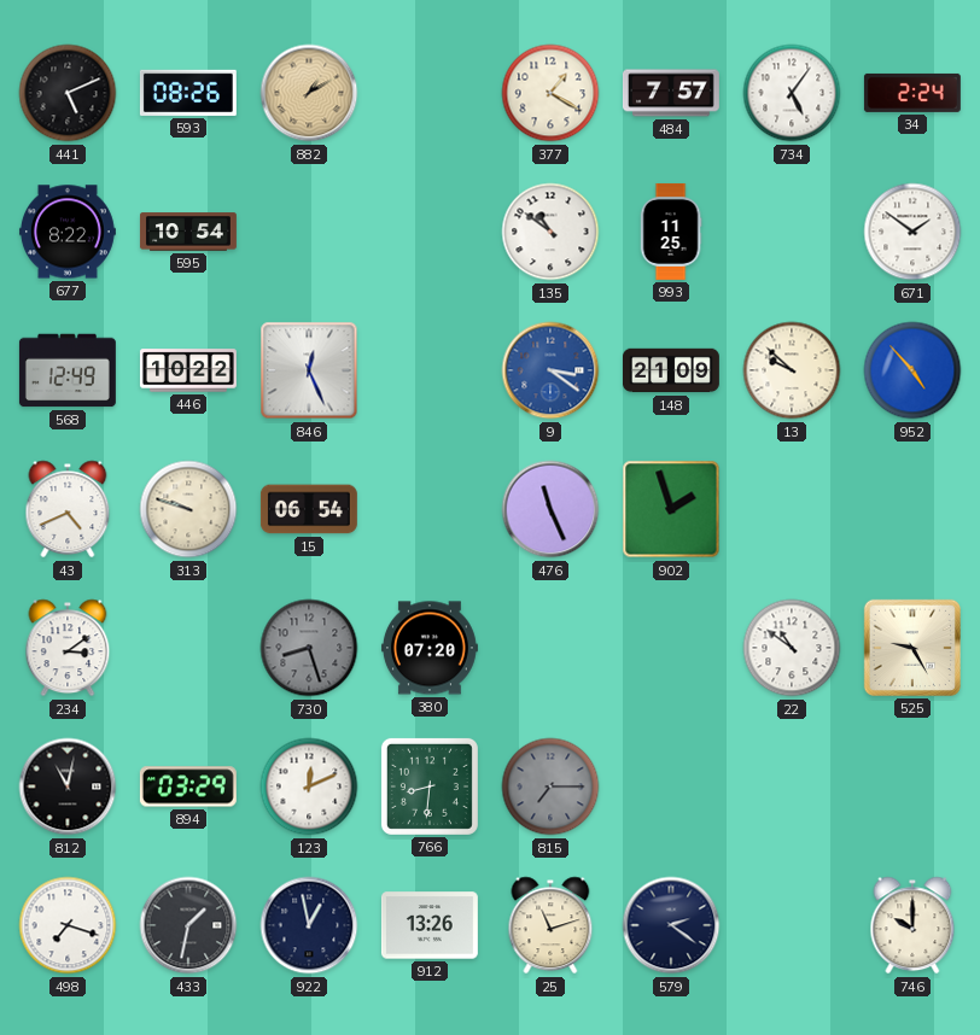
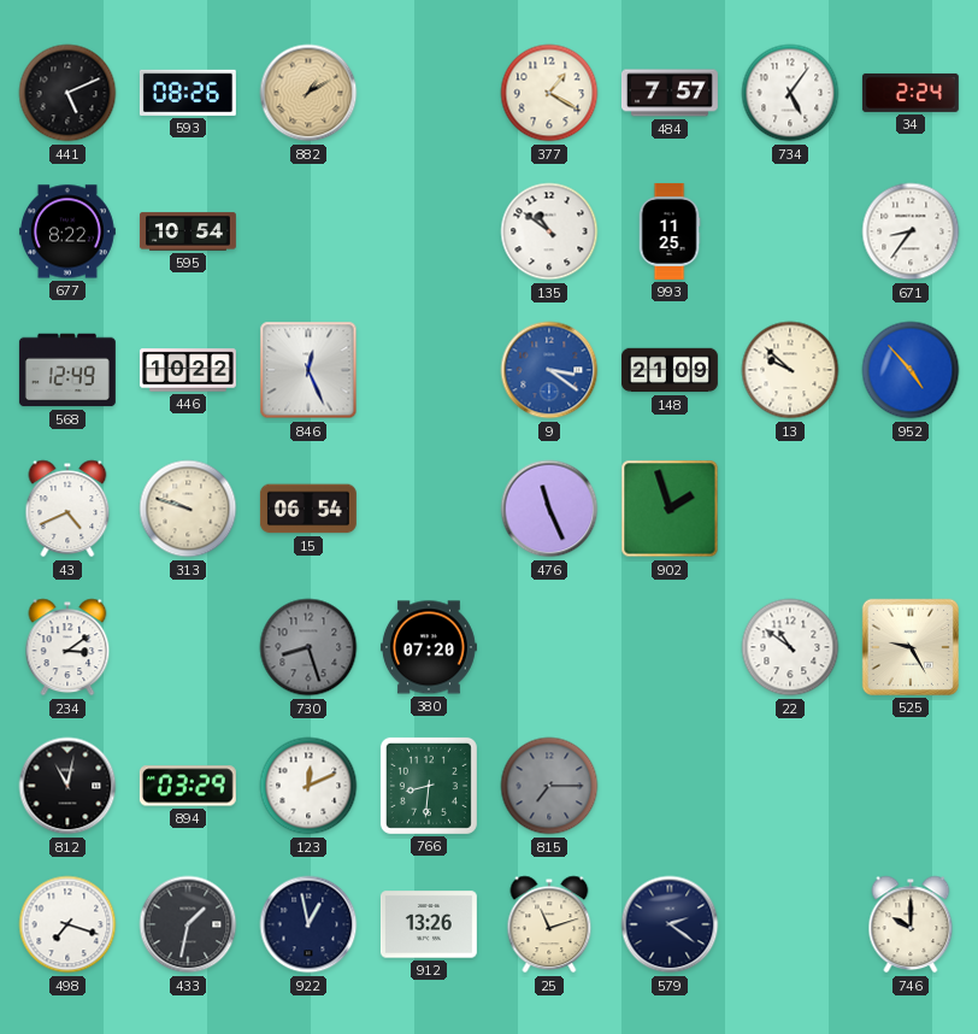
671: 1:51 -> 8:36 (911, 231)
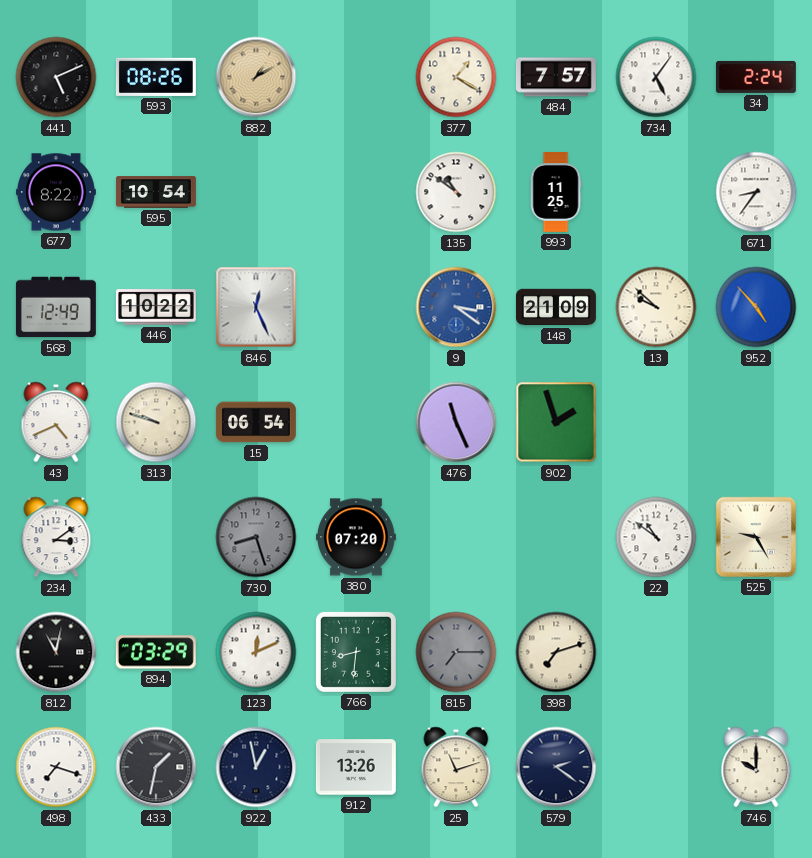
398: none -> 7:12 (556, 652)
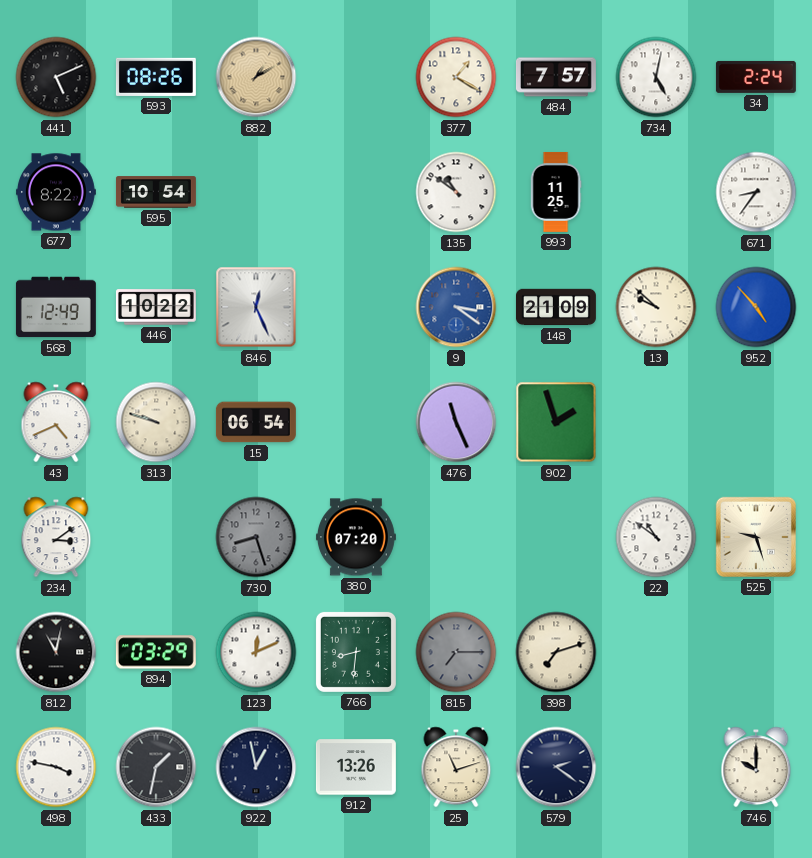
734: 5:06 -> 5:02 (656, 77)
525: 9:25 -> 9:27 (756, 537)
498: 7:18 -> 3:47 (56, 767)
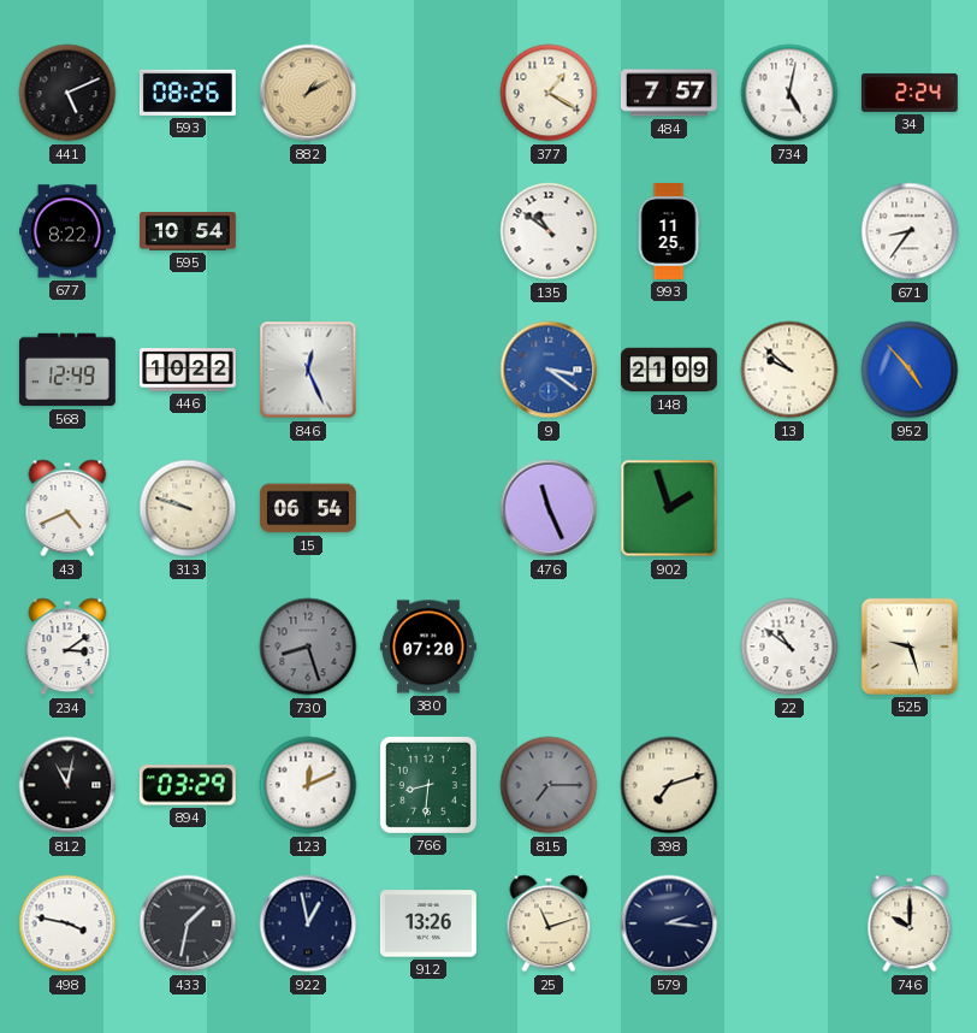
579: 2:21 -> 2:16 (669, 923)
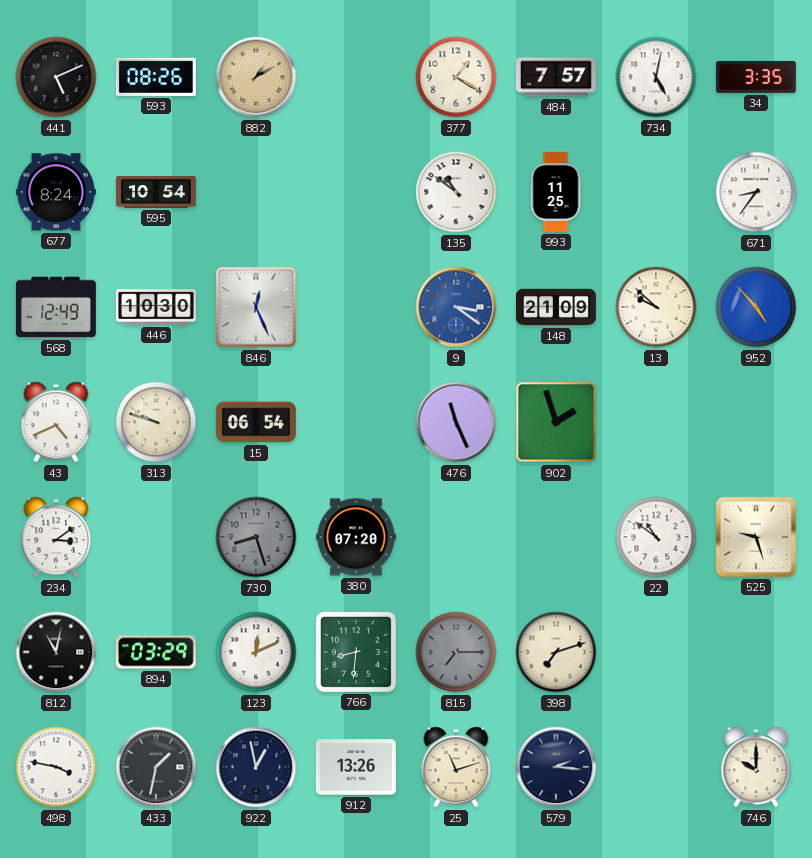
34: 2:24 -> 3:35 (756, 77)
677: 8:22 -> 8:24 (56, 192)
446: 10:22 -> 10:30 (156, 307)
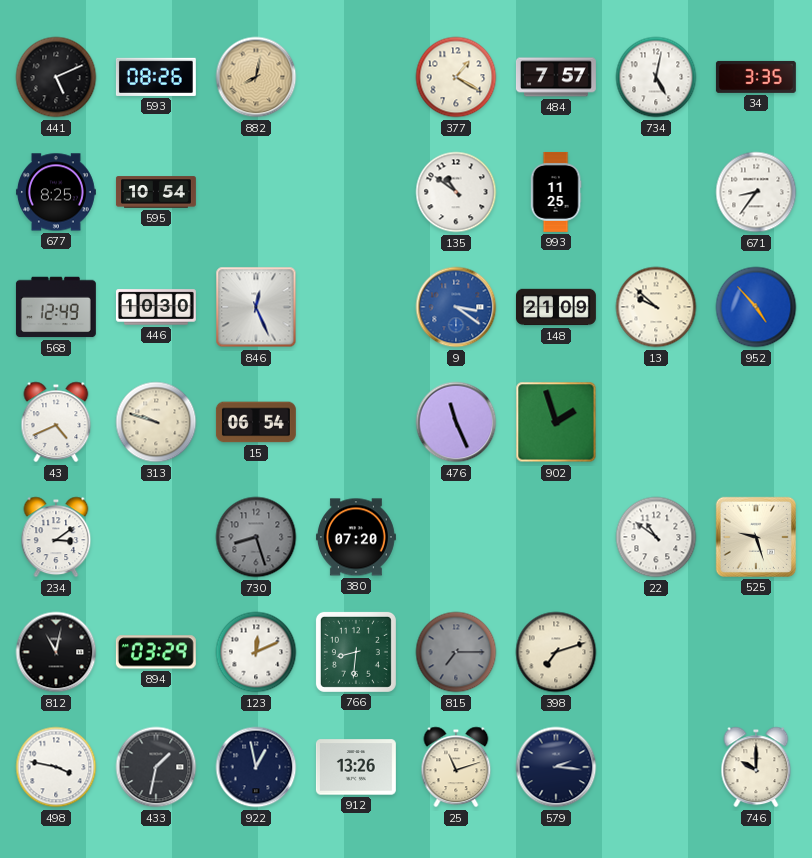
882: 1:10 -> 8:02 (256, 77)
677: 8:24 -> 8:25 (56, 192)
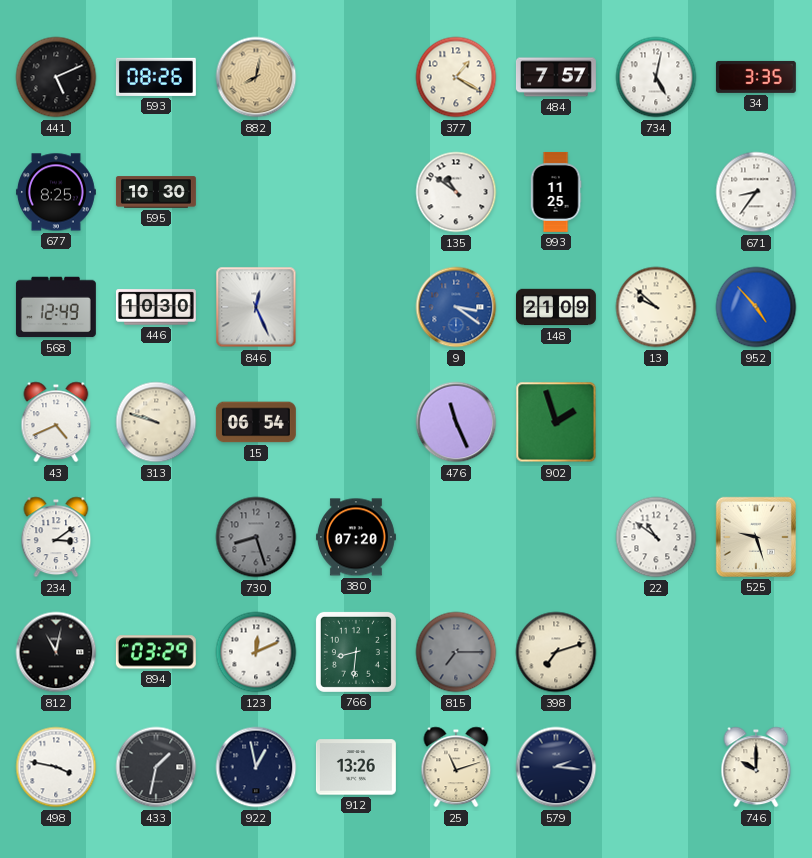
595: 10:54 -> 10:30 (156, 192)
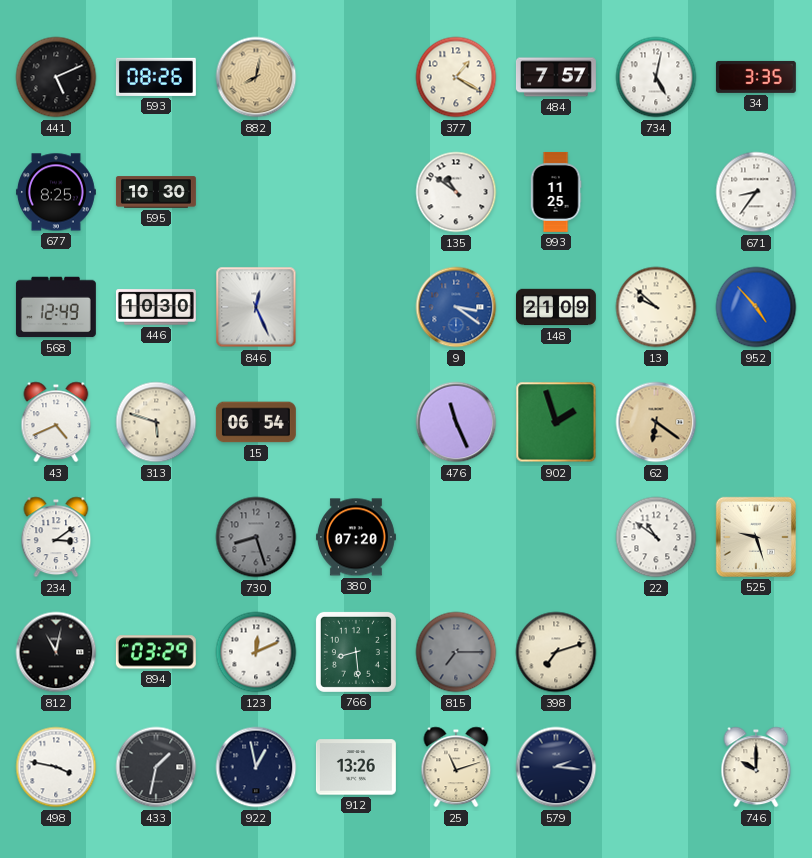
313: 9:48 -> 5:48 (156, 422)
62: none -> 6:21 (656, 422)
766: 8:31 -> 8:29 (356, 652)
